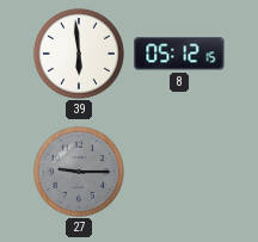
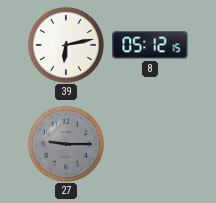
39: 5:59 -> 6:13 (66, 45)
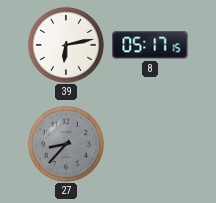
8: 05:12 -> 05:17 (150, 45)
27: 9:15 -> 8:37 (66, 144)
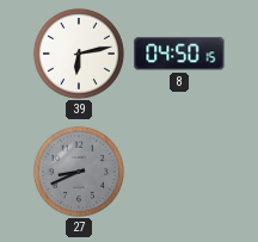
8: 05:17 -> 04:50 (179, 54)
27: 8:37 -> 8:41 (79, 172)
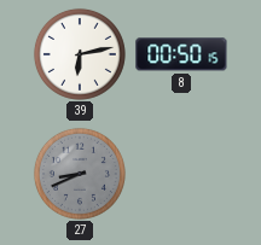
8: 04:50 -> 00:50 (181, 54)
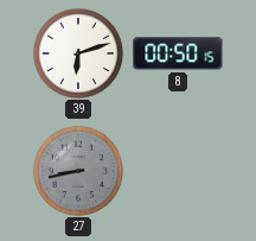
39: 6:13 -> 6:12 (78, 53)
27: 8:41 -> 8:43 (78, 171)
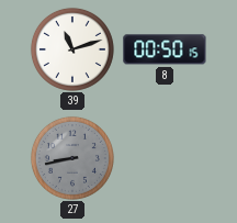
39: 6:12 -> 11:12 (72, 49)
